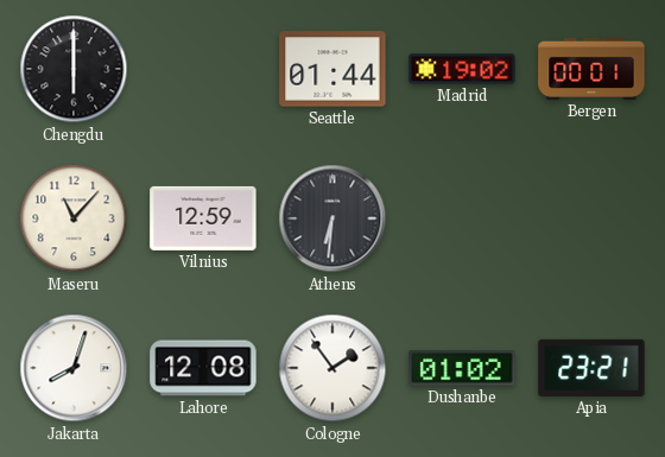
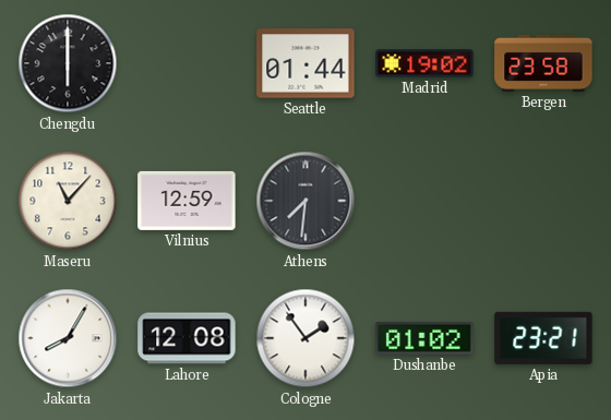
Bergen: 00:01 -> 23:58 (543, 63)
Athens: 6:31 -> 7:31 (305, 201)
Jakarta: 8:03 -> 8:05 (68, 338)
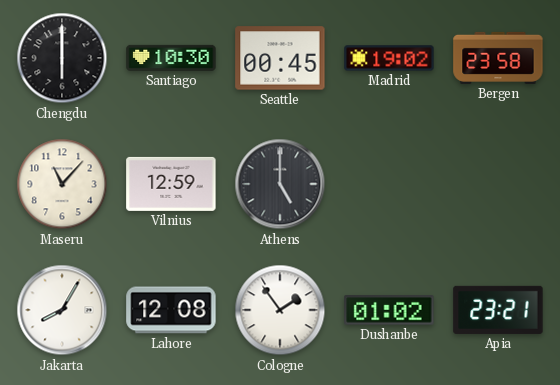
Santiago: none -> 10:30 (171, 58)
Seattle: 01:44 -> 00:45 (280, 58)
Athens: 7:31 -> 5:00 (280, 184)
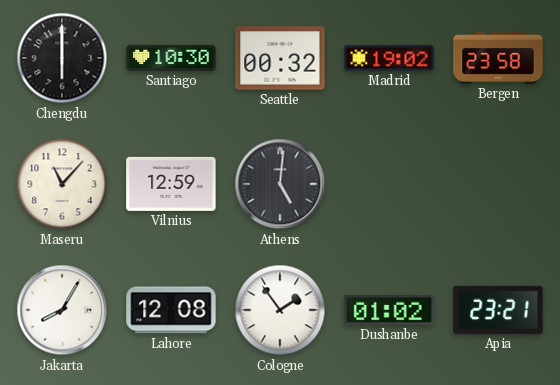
Seattle: 00:45 -> 00:32 (280, 58)
Athens: 5:00 -> 5:01 (280, 184)
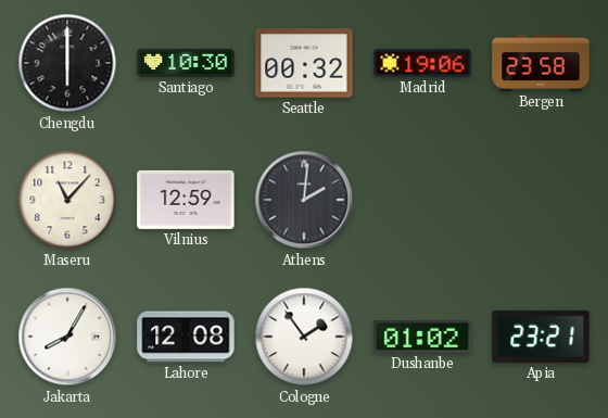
Madrid: 19:02 -> 19:06 (422, 63)
Athens: 5:01 -> 2:01 (304, 200)
